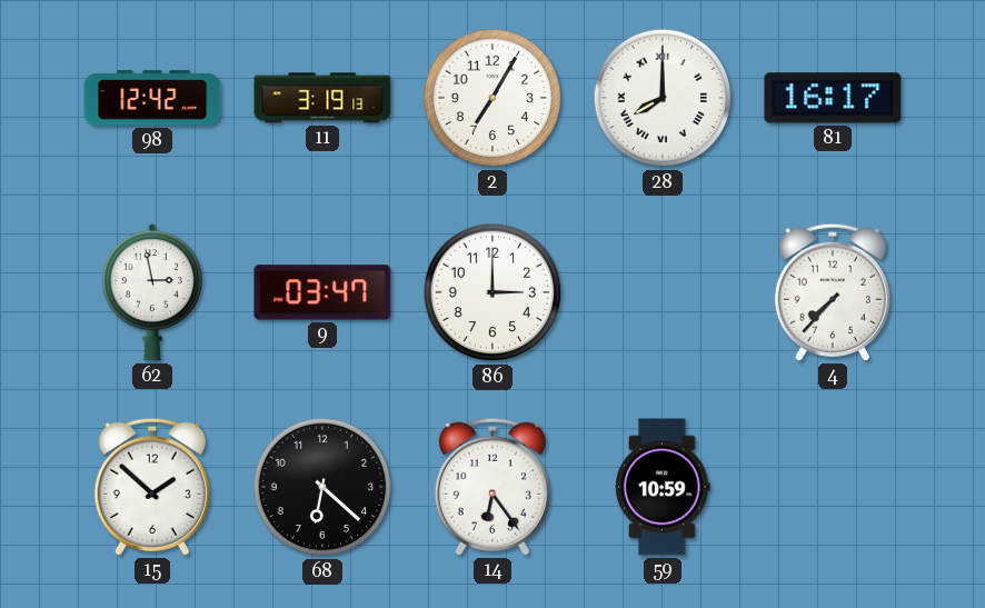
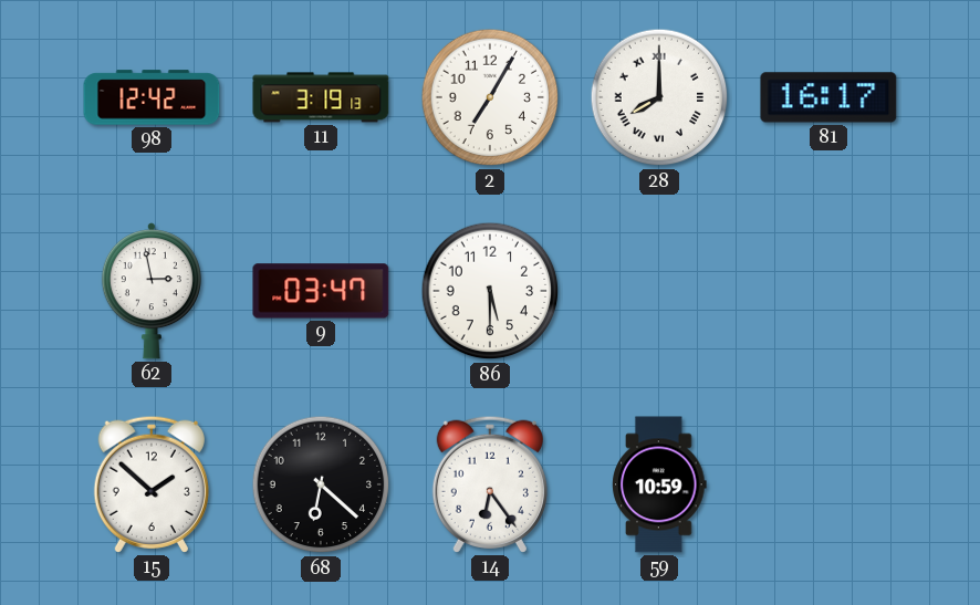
86: 3:00 -> 5:30 (490, 291)
4: 7:37 -> none (833, 292)
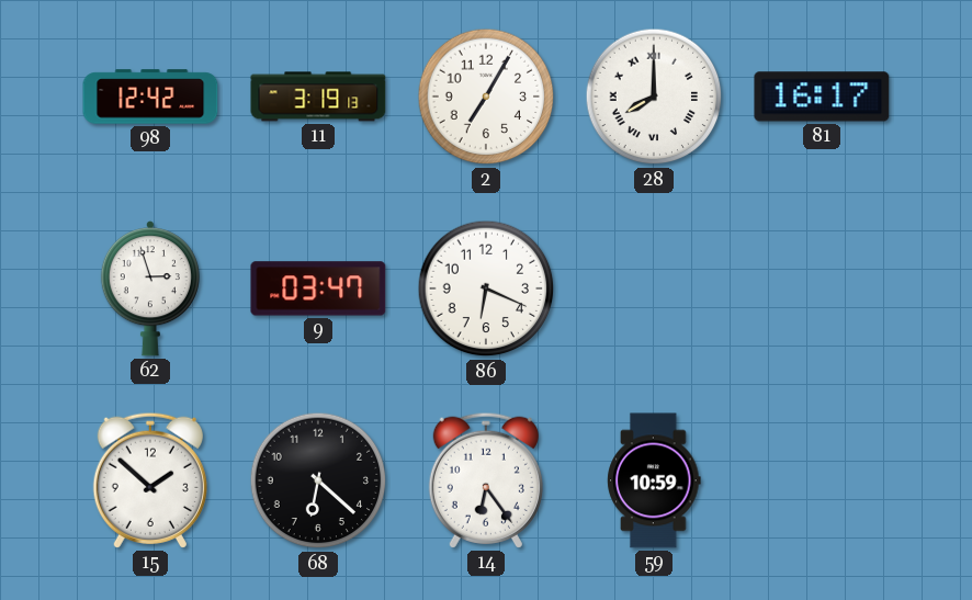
62: 2:58 -> 2:57 (150, 288)
86: 5:30 -> 6:19 (486, 288)
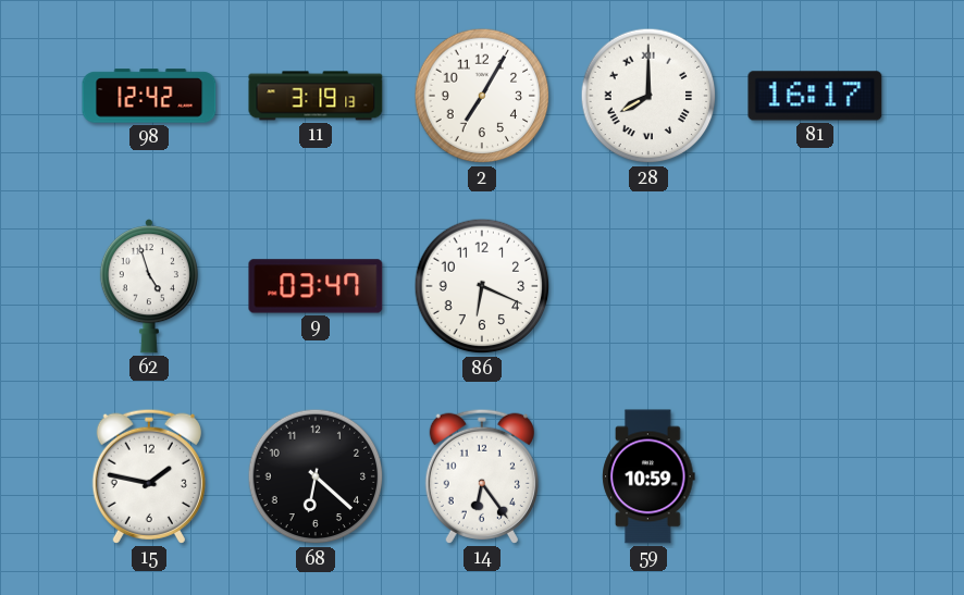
62: 2:57 -> 4:57 (149, 286)
15: 1:52 -> 1:47 (149, 476)
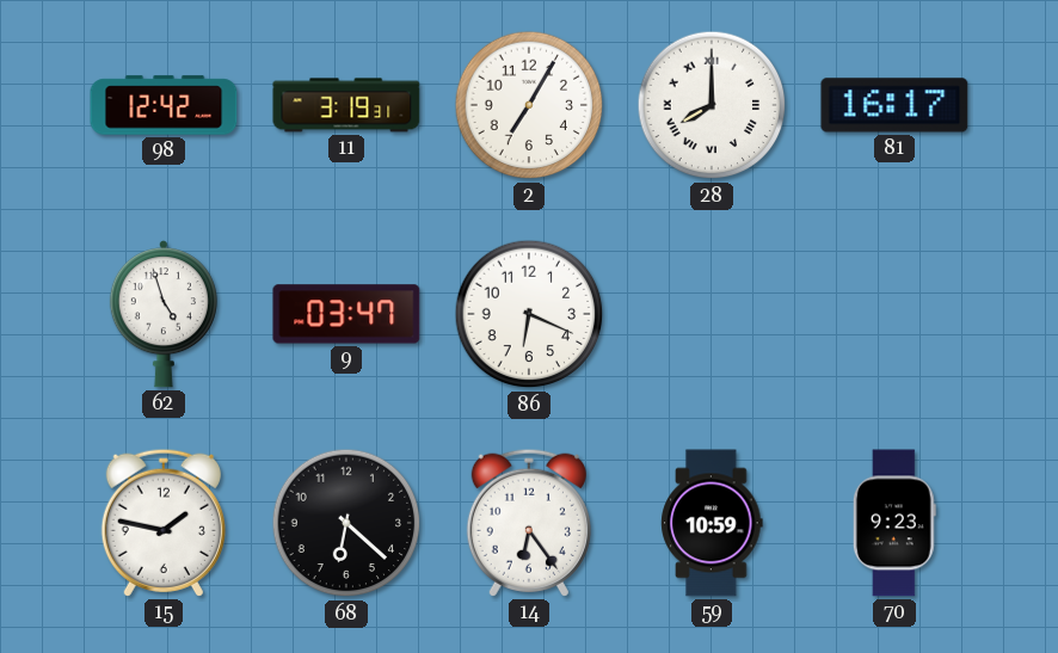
11: 3:19:13 -> 3:19:31 (346, 105)
70: none -> 9:23 (894, 523)
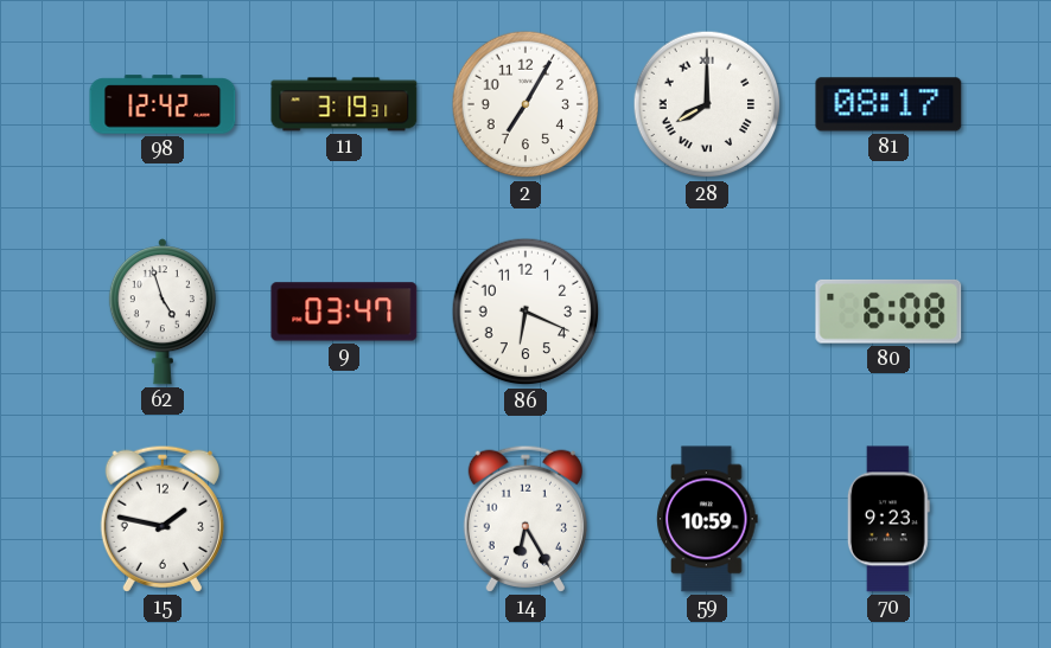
81: 16:17 -> 08:17 (888, 104)
80: none -> 6:08 (888, 312)
68: 6:22 -> none (346, 523)
14: 6:24 -> 6:25 (525, 519)
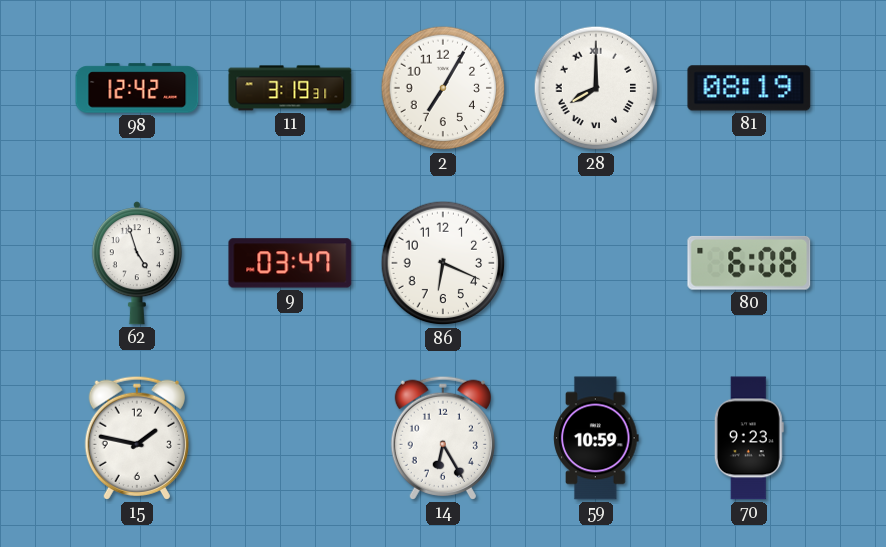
81: 08:17 -> 08:19 (749, 88)
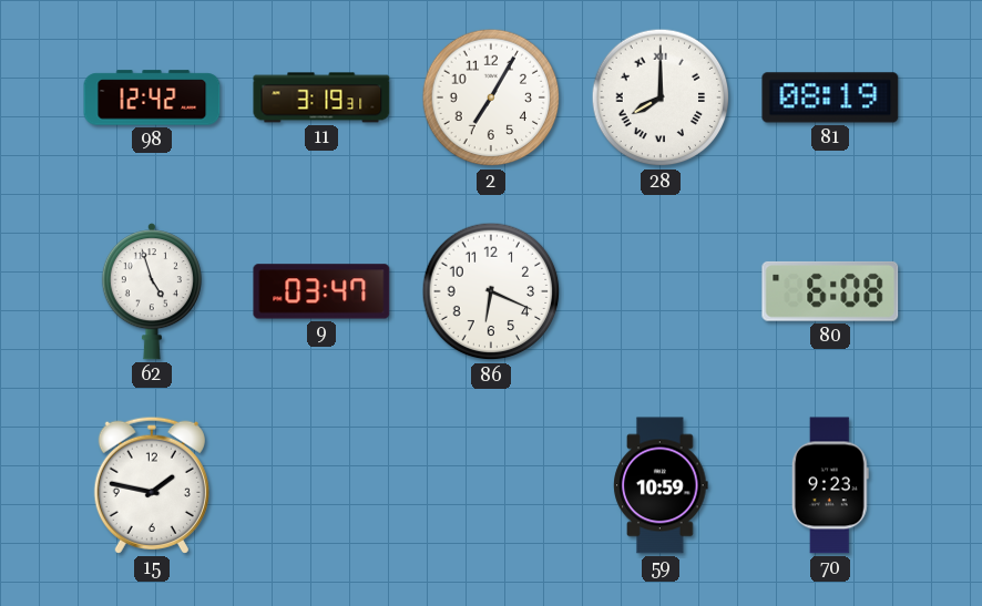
14: 6:25 -> none (443, 438)
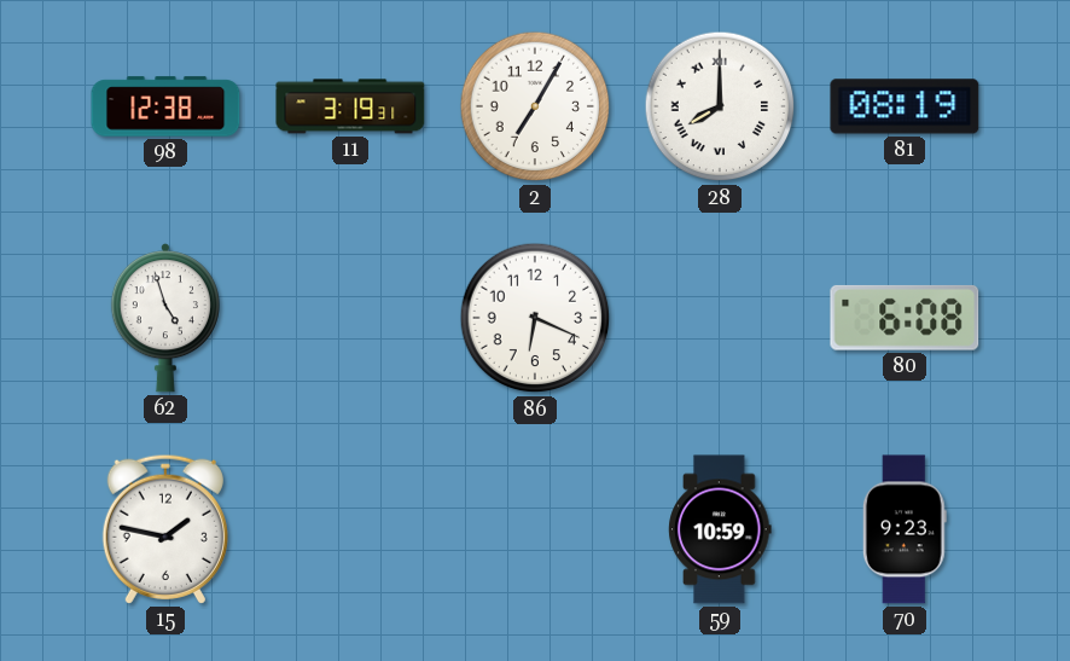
98: 12:42 -> 12:38 (165, 106)
9: 03:47 -> none (321, 291)
